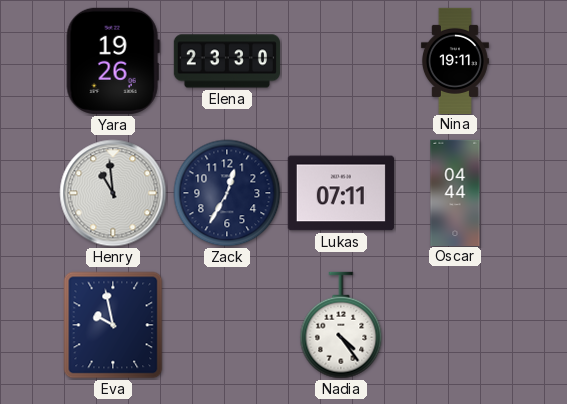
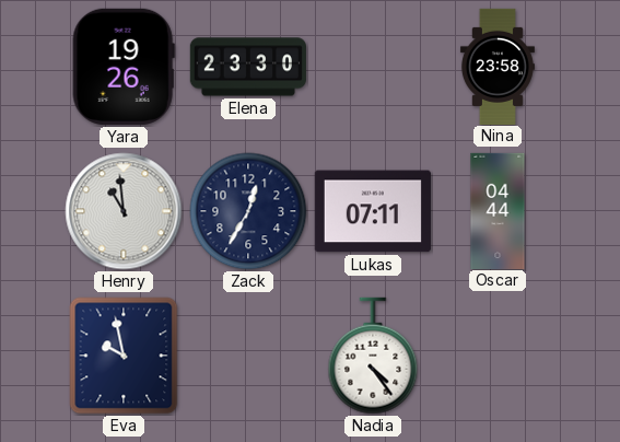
Nina: 19:11 -> 23:58 (498, 66)
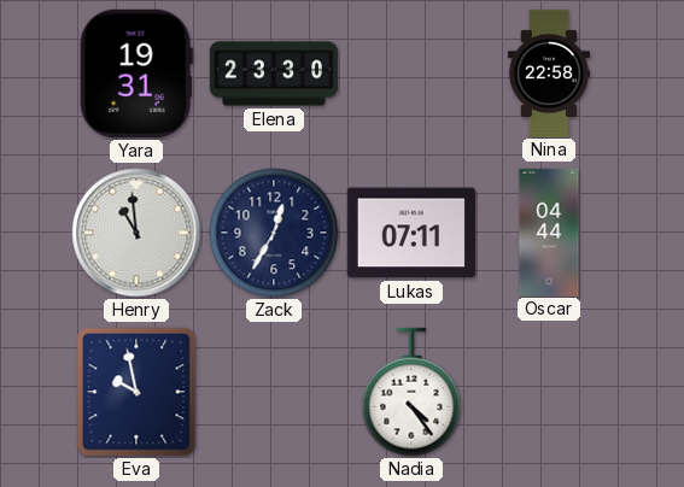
Yara: 19:26 -> 19:31 (136, 74)
Nina: 23:58 -> 22:58 (549, 72)
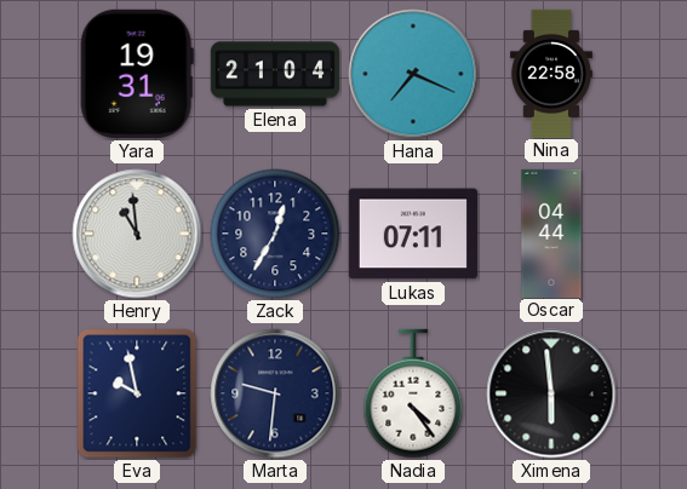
Elena: 23:30 -> 21:04 (275, 74)
Hana: none -> 7:19 (413, 74)
Marta: none -> 9:31 (275, 393)
Ximena: none -> 5:59 (551, 393)
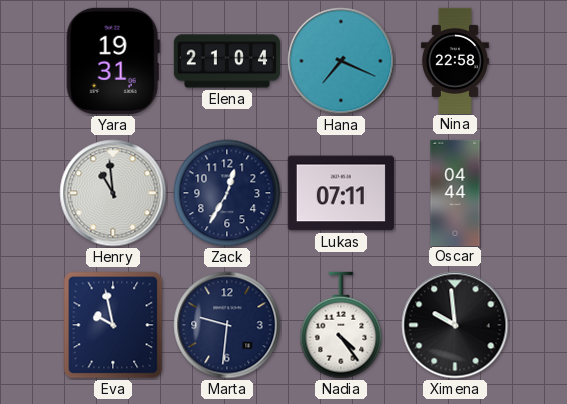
Ximena: 5:59 -> 9:59 (455, 325)
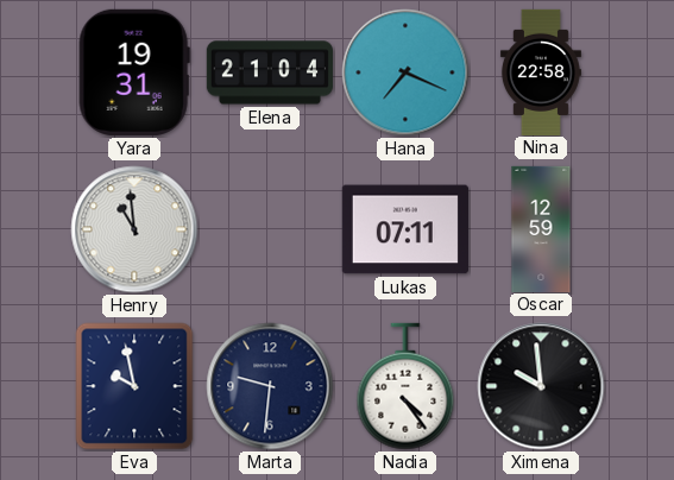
Zack: 12:35 -> none (227, 193)
Oscar: 04:44 -> 12:59 (541, 228)
